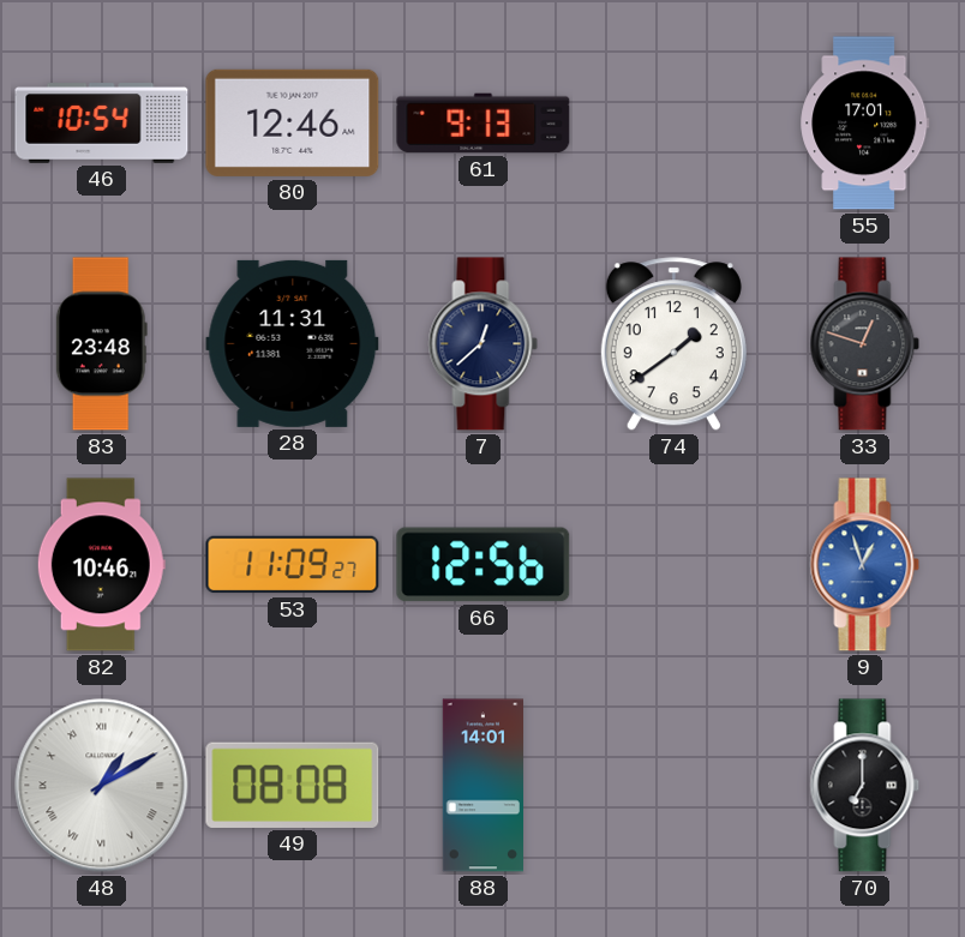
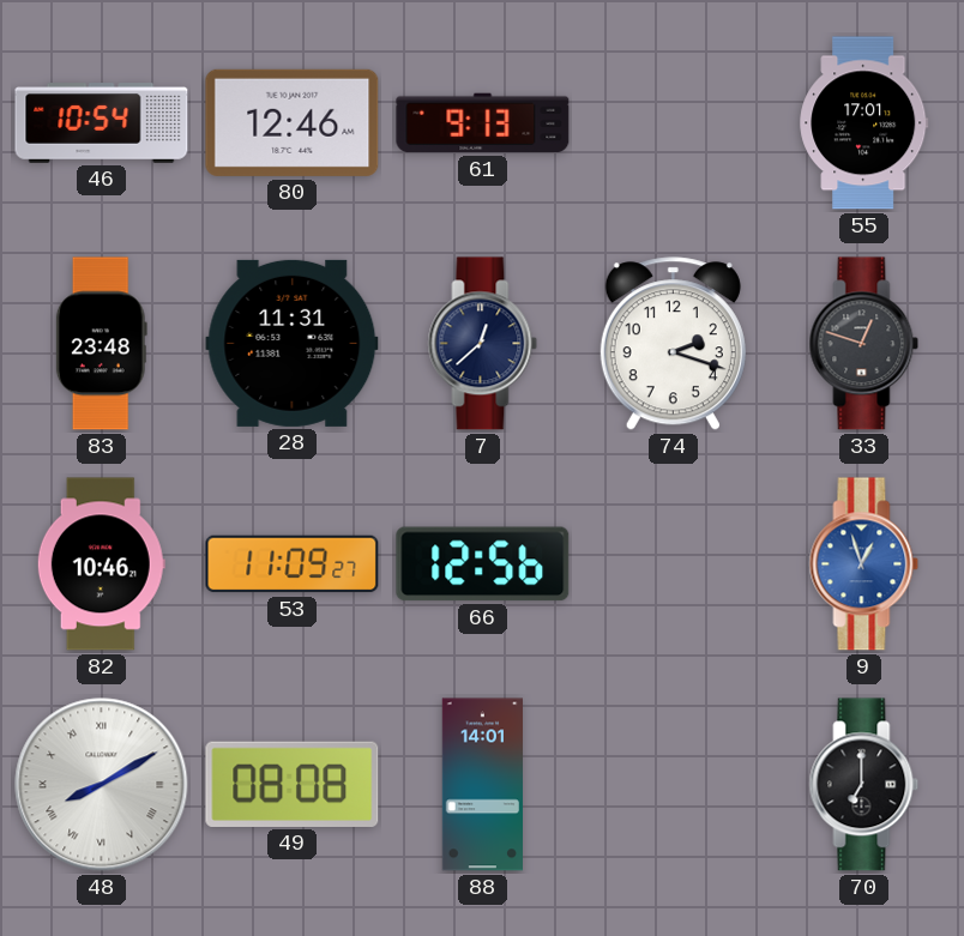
74: 1:39 -> 2:18 (673, 344)
48: 1:10 -> 8:10 (102, 785)
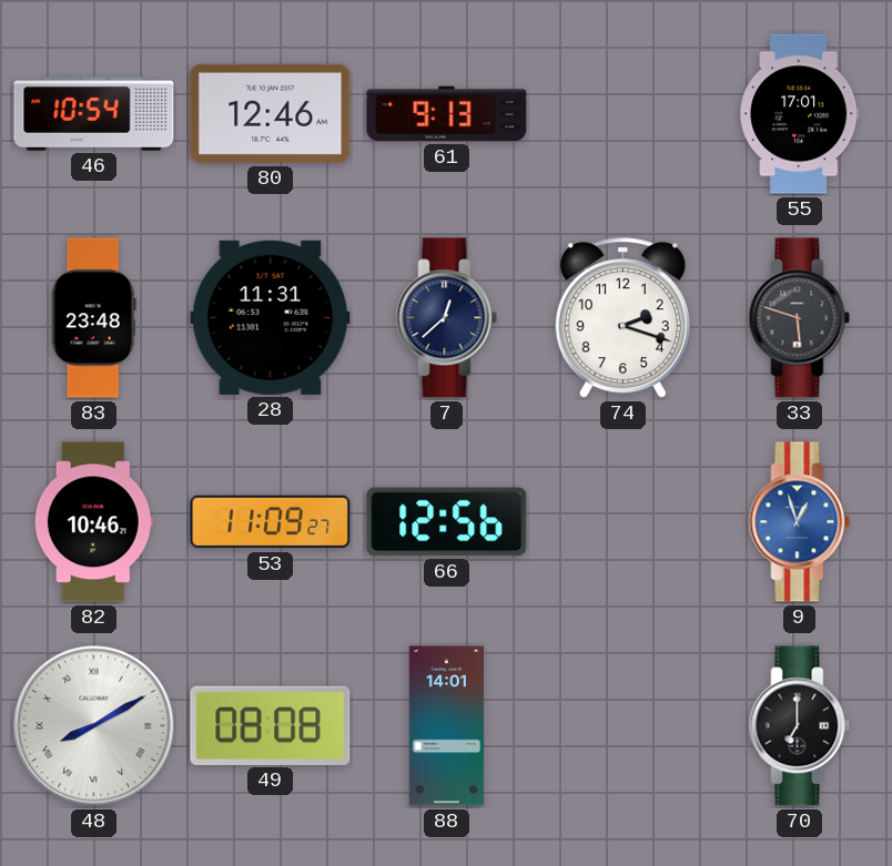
33: 12:48 -> 5:48 (800, 318)
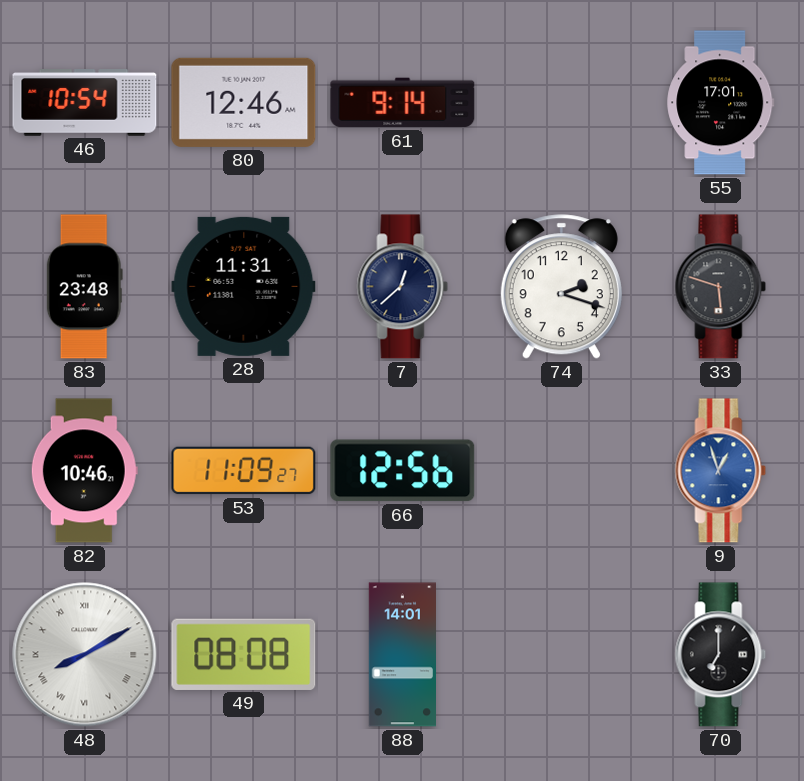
61: 9:13 -> 9:14 (403, 103)
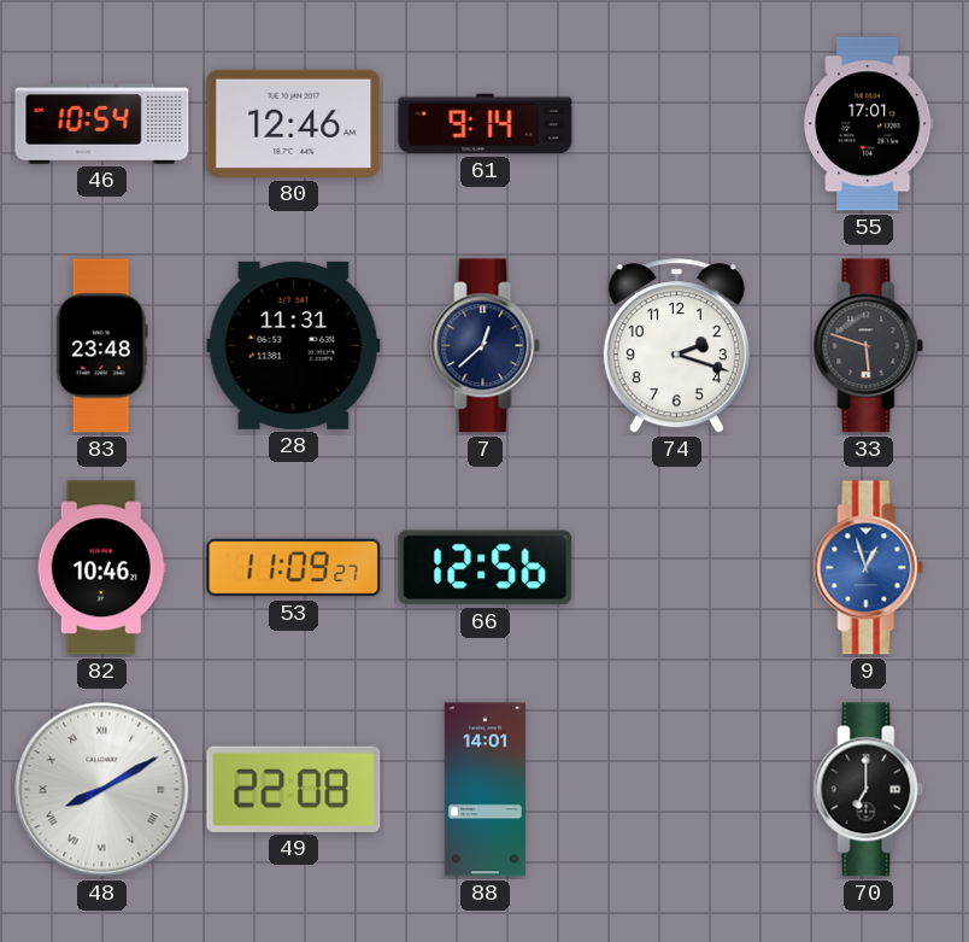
49: 08:08 -> 22:08 (294, 789)
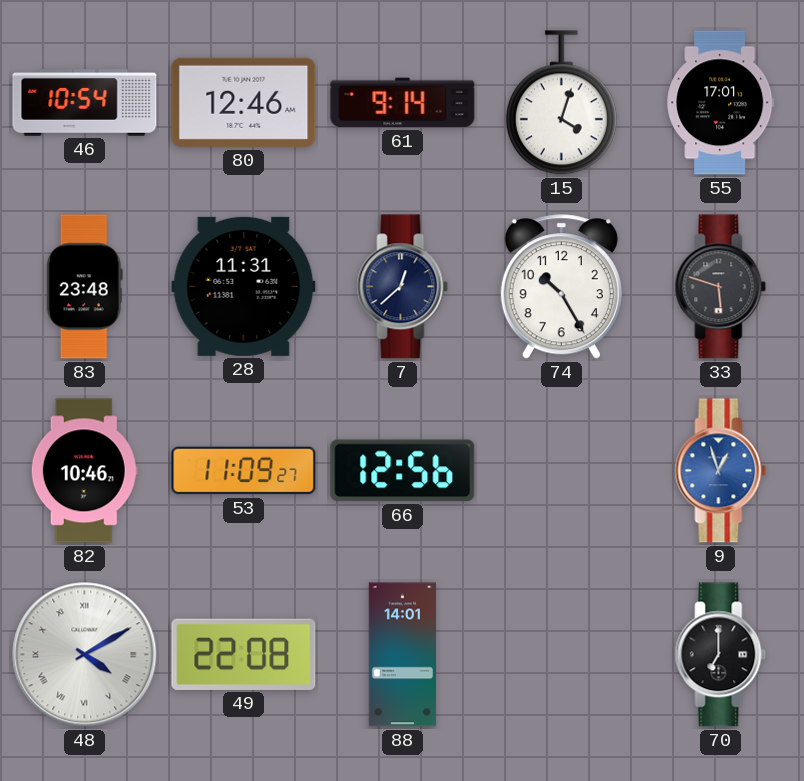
15: none -> 4:03 (561, 103)
74: 2:18 -> 10:25 (561, 287)
48: 8:10 -> 4:10 (85, 655)
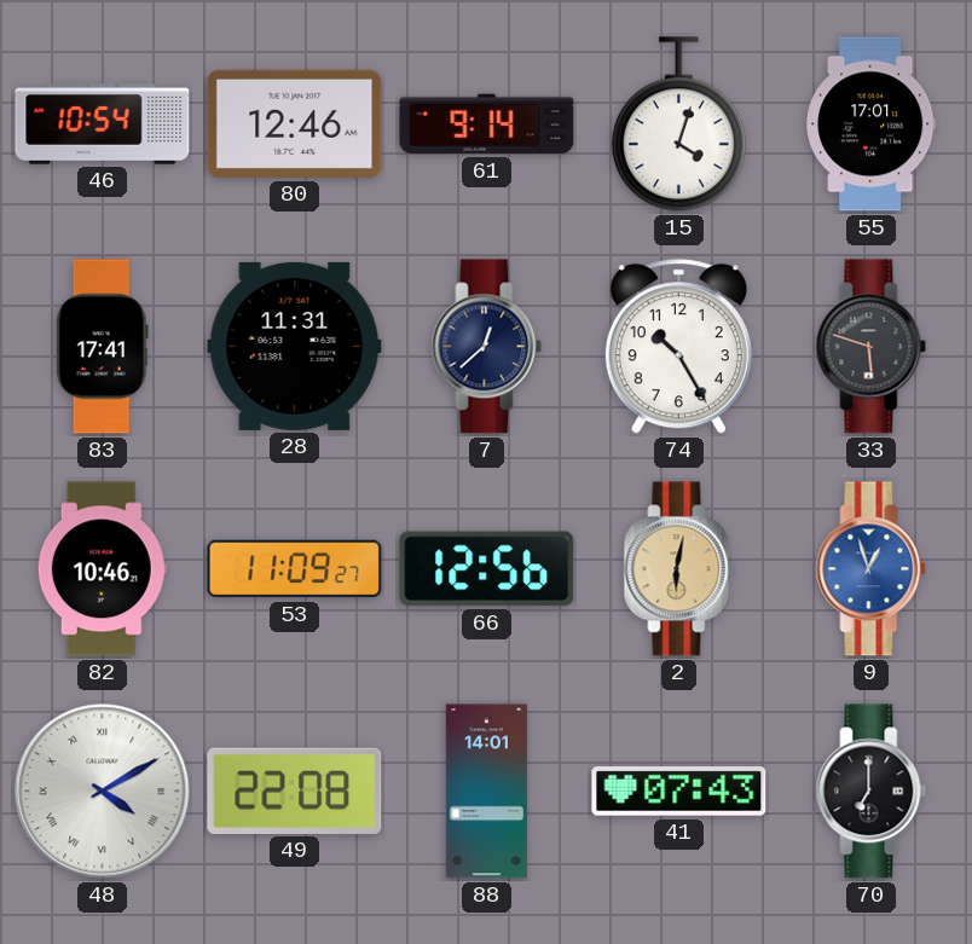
83: 23:48 -> 17:41 (102, 347)
2: none -> 6:02 (679, 569)
41: none -> 07:43 (679, 792)
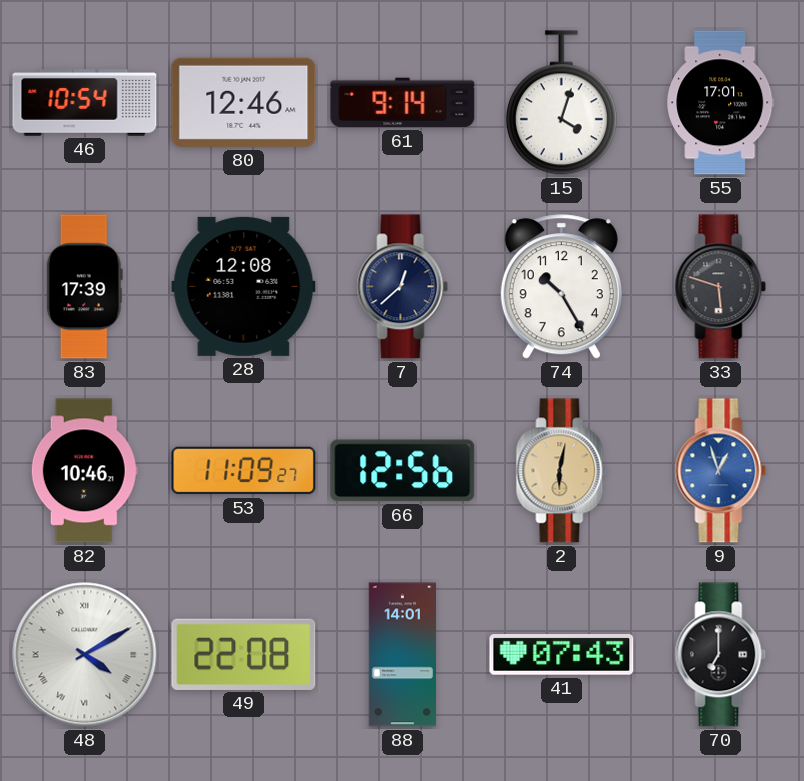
83: 17:41 -> 17:39 (84, 287)
28: 11:31 -> 12:08 (244, 286)
